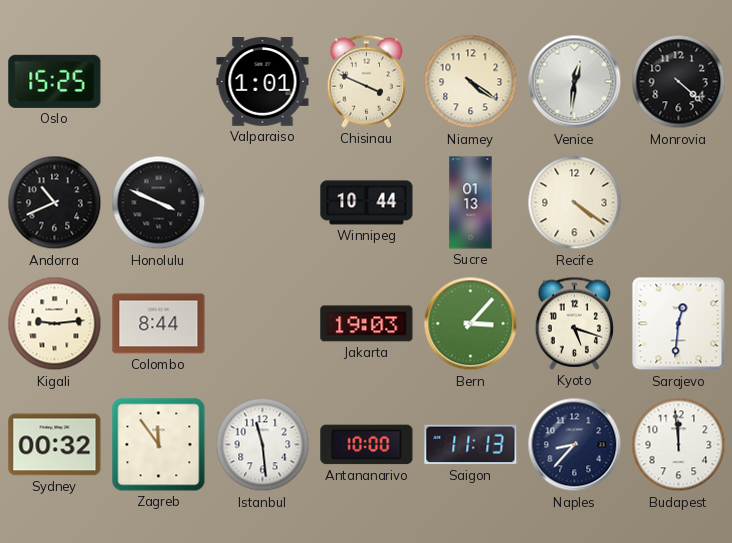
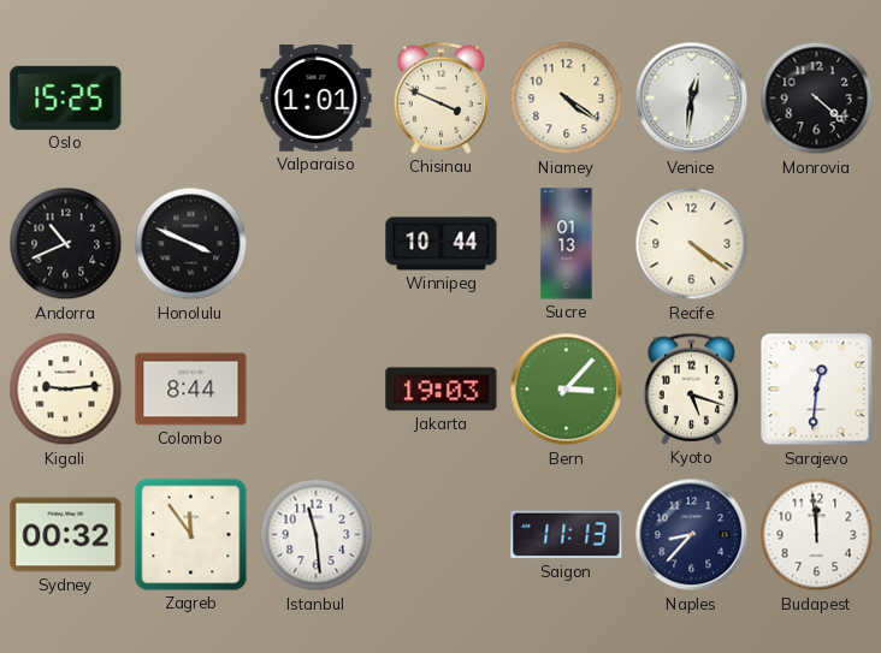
Antananarivo: 10:00 -> none (367, 445)
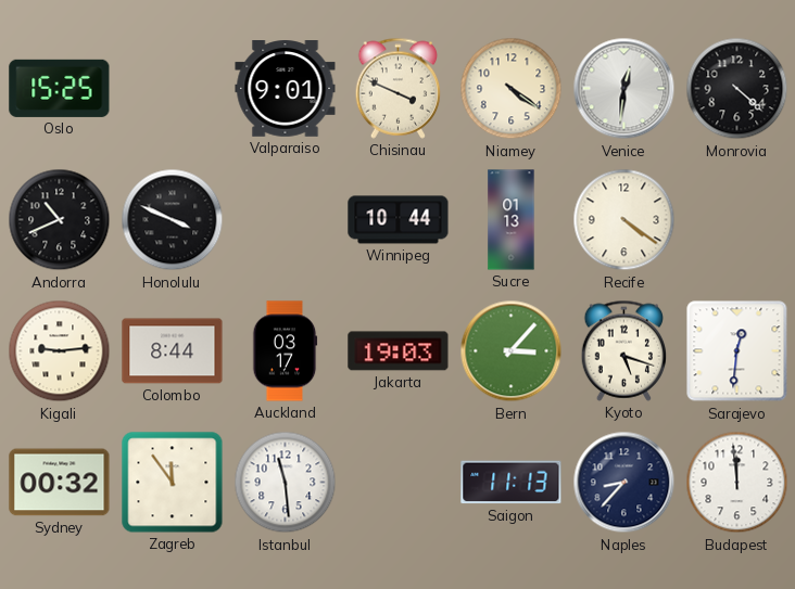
Valparaiso: 1:01 -> 9:01 (286, 89)
Auckland: none -> 03:17 (285, 351)
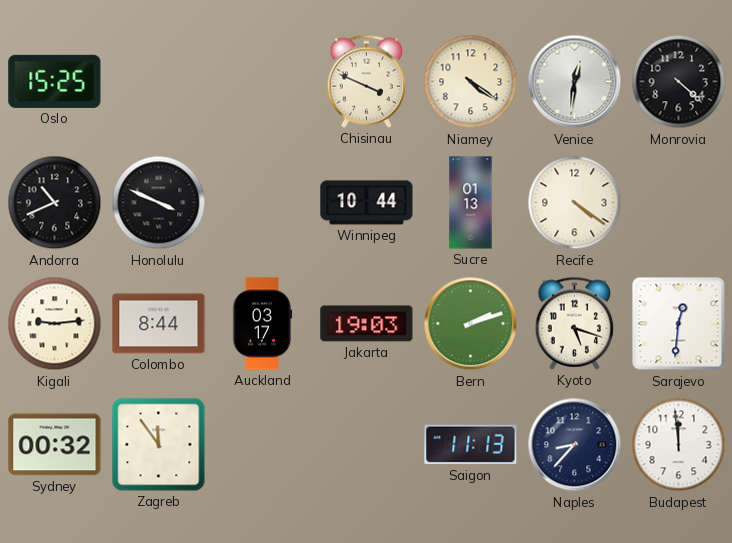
Valparaiso: 9:01 -> none (286, 89)
Bern: 3:07 -> 2:12 (471, 324)
Istanbul: 11:29 -> none (286, 483)
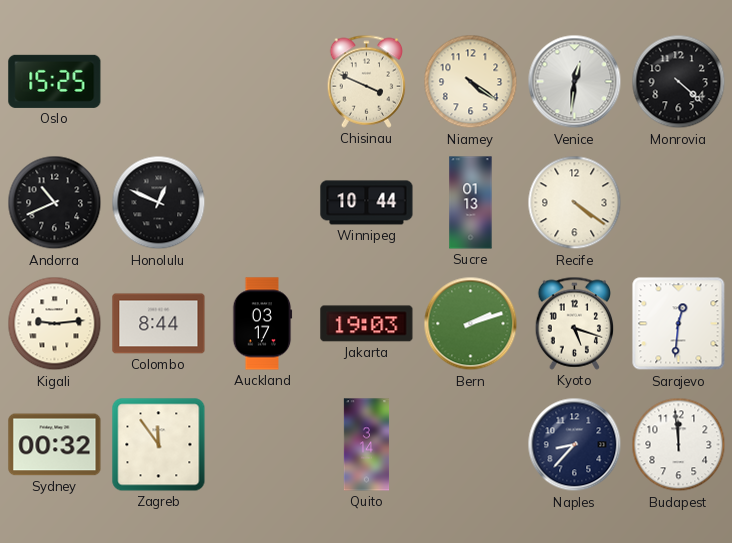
Honolulu: 3:49 -> 12:49 (159, 203)
Quito: none -> 3:14 (367, 445)
Saigon: 11:13 -> none (471, 445)
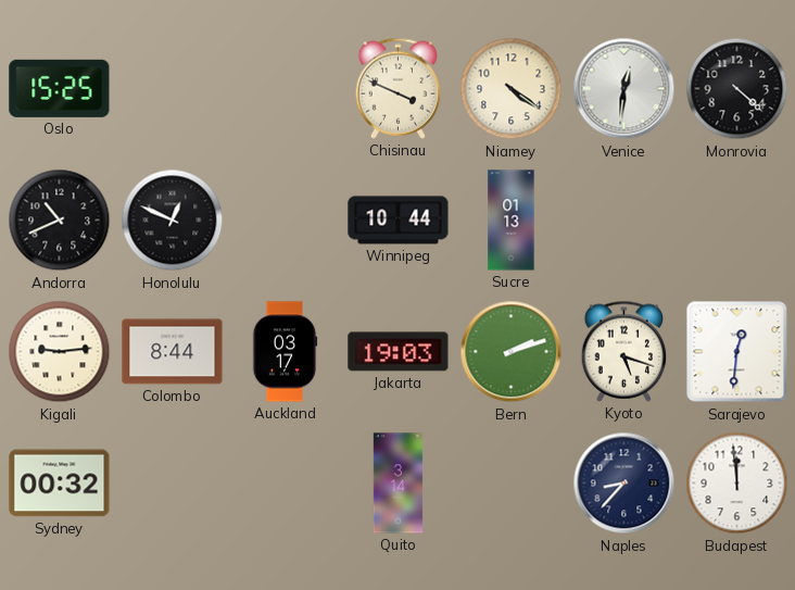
Recife: 4:21 -> none (575, 203)
Zagreb: 11:54 -> none (159, 445)
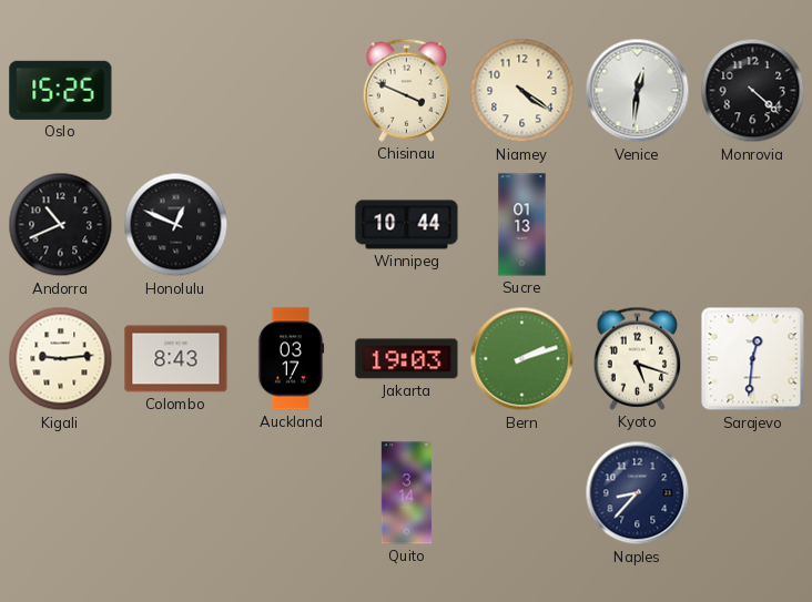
Colombo: 8:44 -> 8:43 (176, 359)
Sydney: 00:32 -> none (60, 484)
Budapest: 11:59 -> none (737, 484)
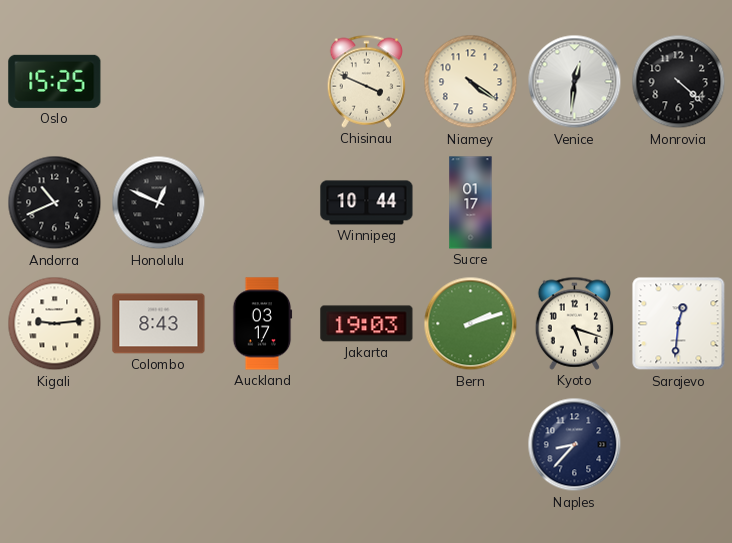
Sucre: 01:13 -> 01:17 (471, 203)
Quito: 3:14 -> none (407, 493)
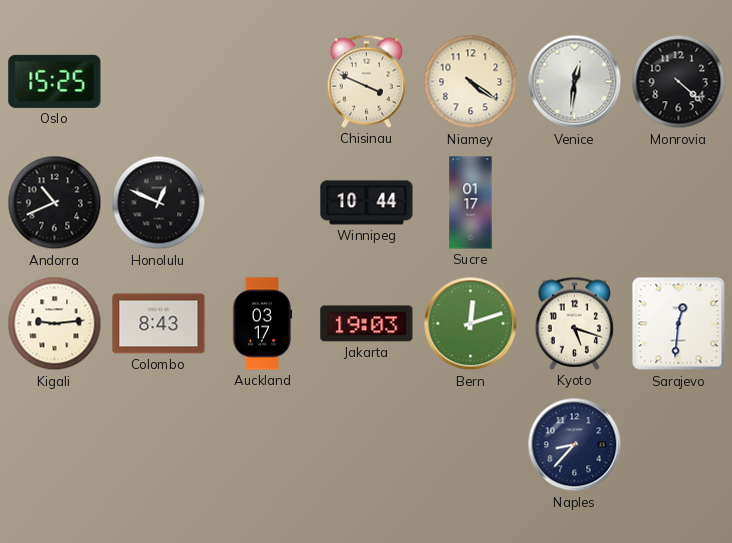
Bern: 2:12 -> 12:12 (471, 324)
